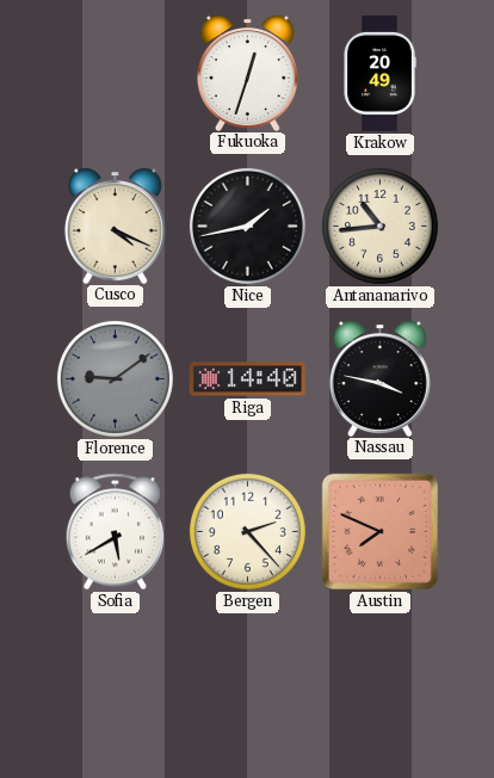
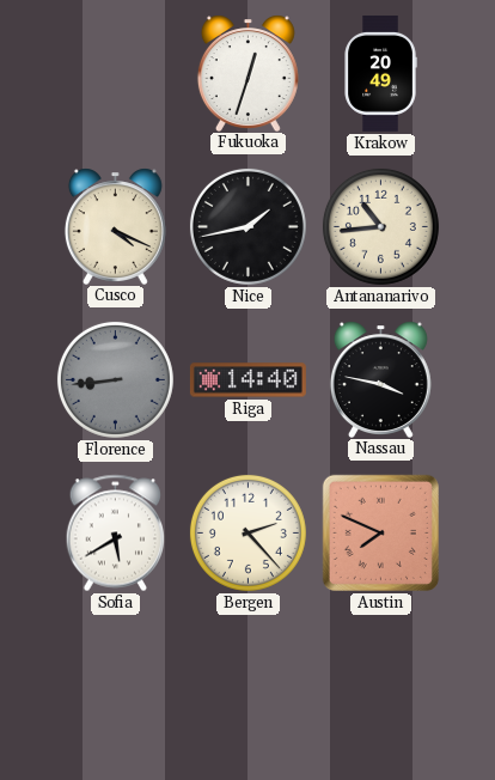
Florence: 9:09 -> 8:44 (115, 379)
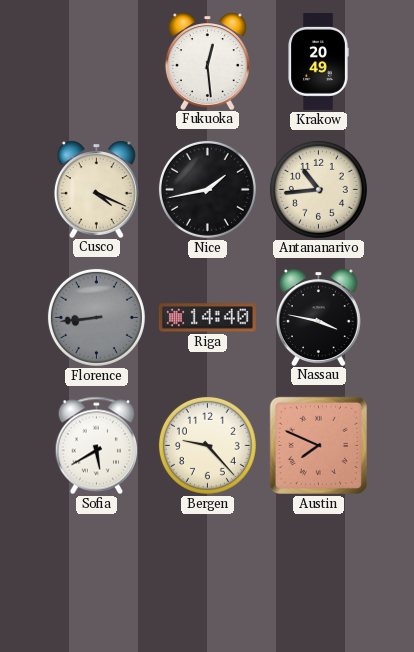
Fukuoka: 12:33 -> 12:29 (207, 61)
Bergen: 2:23 -> 9:23 (207, 445)
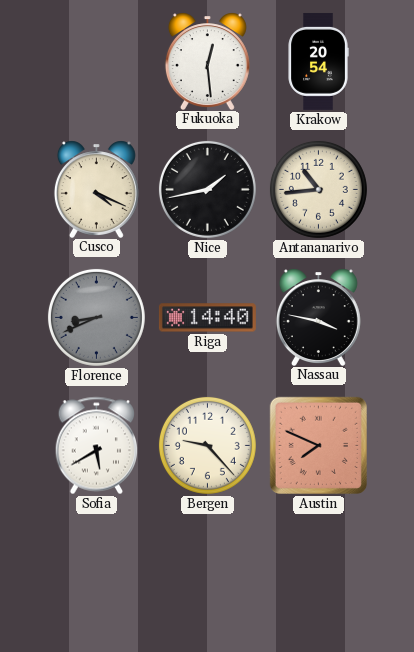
Krakow: 20:49 -> 20:54 (318, 61)
Florence: 8:44 -> 8:41 (96, 317)
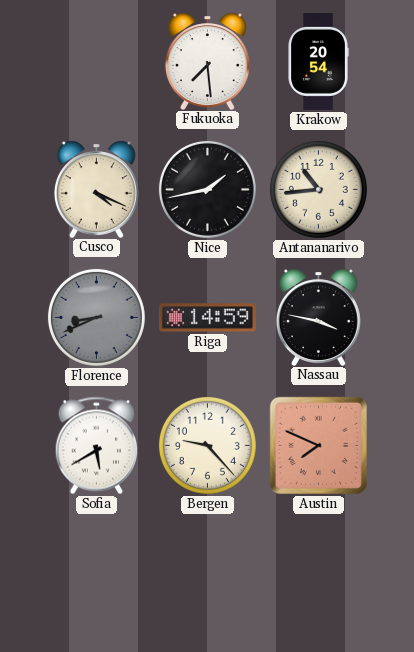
Fukuoka: 12:29 -> 7:29 (207, 61)
Riga: 14:40 -> 14:59 (207, 318)
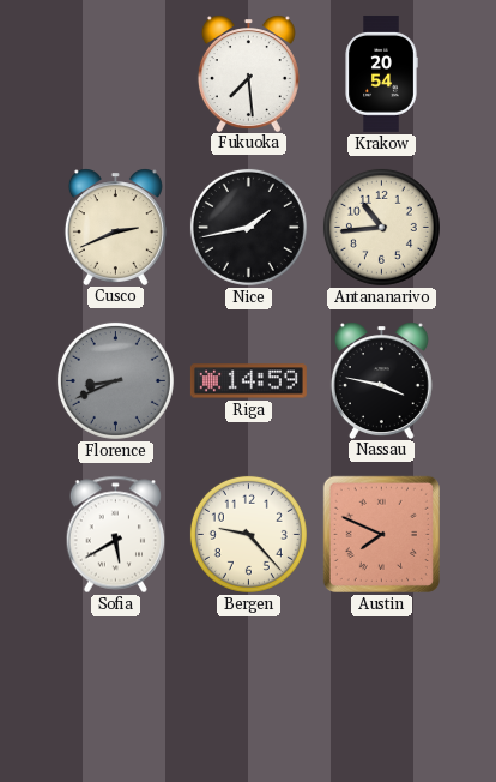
Cusco: 4:19 -> 2:41 (115, 227)
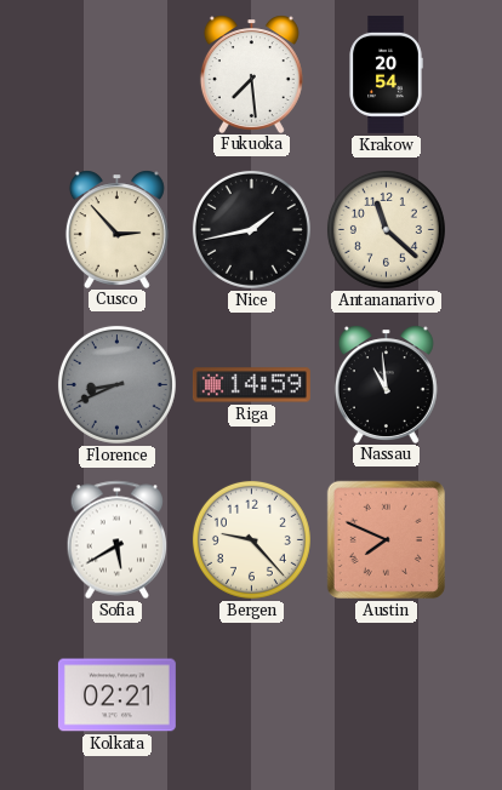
Cusco: 2:41 -> 2:53 (116, 229)
Antananarivo: 10:44 -> 11:22 (386, 229)
Nassau: 3:47 -> 10:59 (386, 384)
Kolkata: none -> 02:21 (116, 695)
